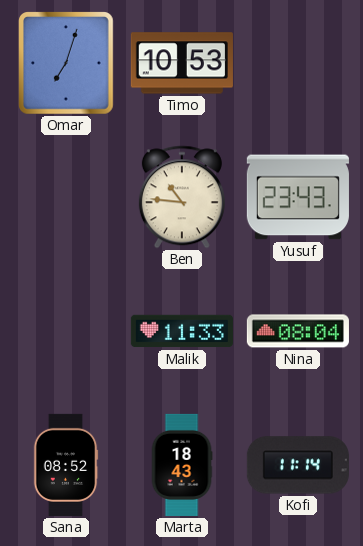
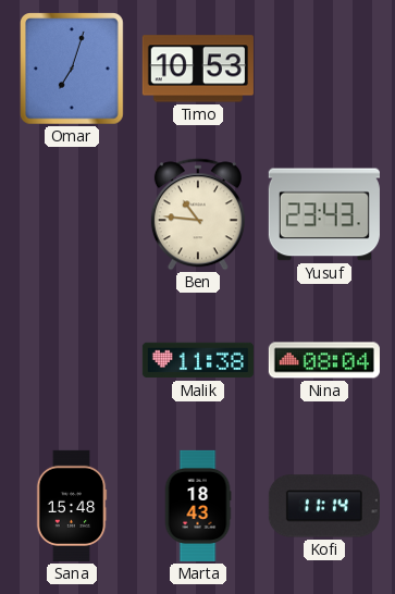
Malik: 11:33 -> 11:38 (198, 360)
Sana: 08:52 -> 15:48 (72, 506)
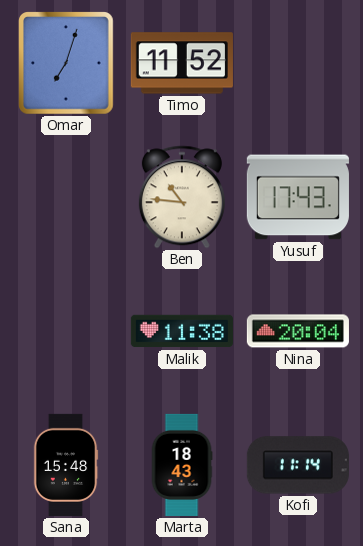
Timo: 10:53 -> 11:52 (182, 63)
Yusuf: 23:43 -> 17:43 (298, 197)
Nina: 08:04 -> 20:04 (298, 331)
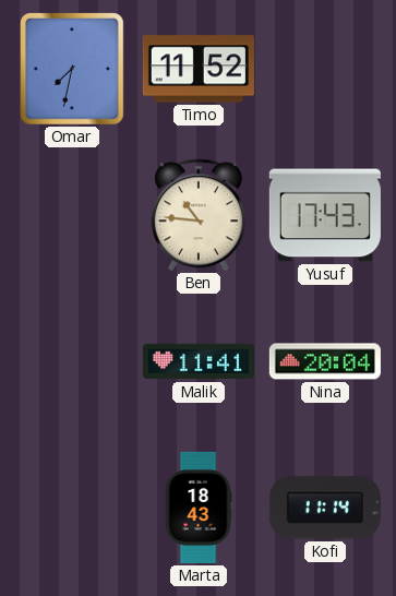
Omar: 7:03 -> 7:32 (73, 70)
Malik: 11:38 -> 11:41 (199, 361)
Sana: 15:48 -> none (66, 465)
